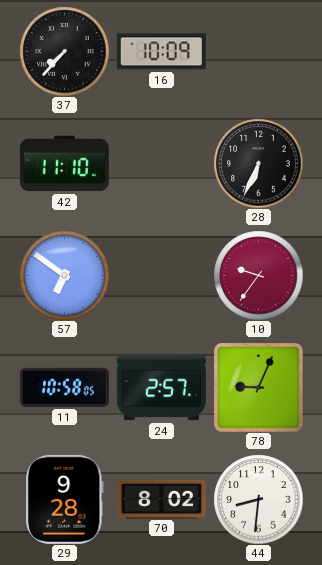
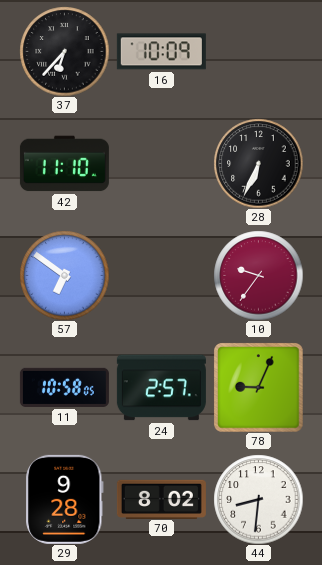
37: 7:37 -> 6:37 (64, 51)
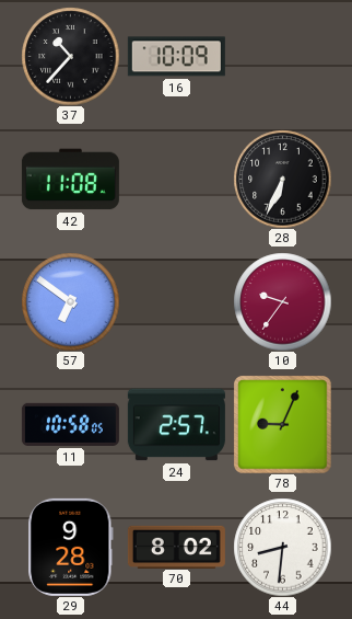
37: 6:37 -> 10:37 (70, 56)
42: 11:10 -> 11:08 (70, 180)
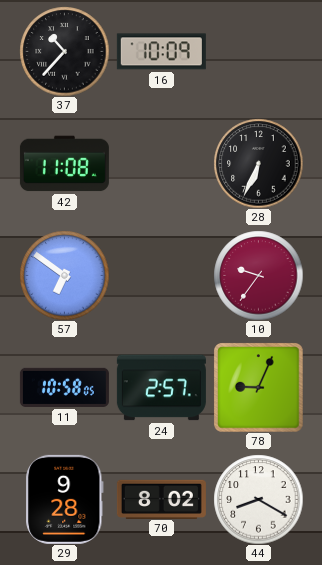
44: 8:31 -> 8:20 (258, 499)
